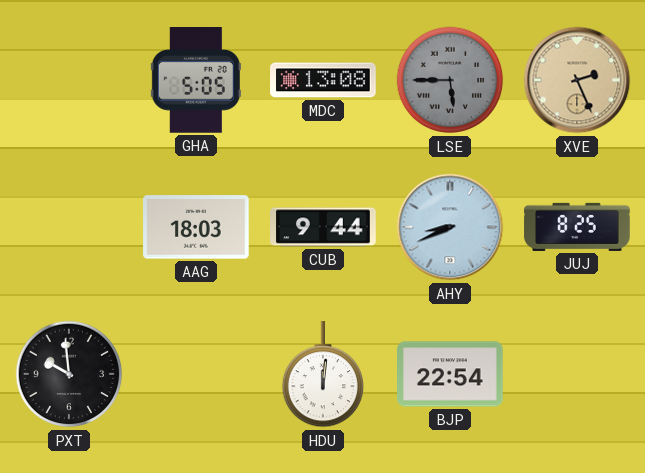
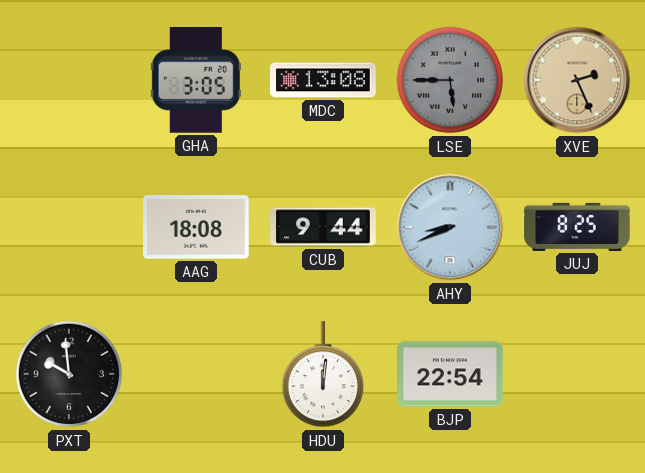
GHA: 5:05 -> 3:05 (196, 81)
AAG: 18:03 -> 18:08 (196, 227)
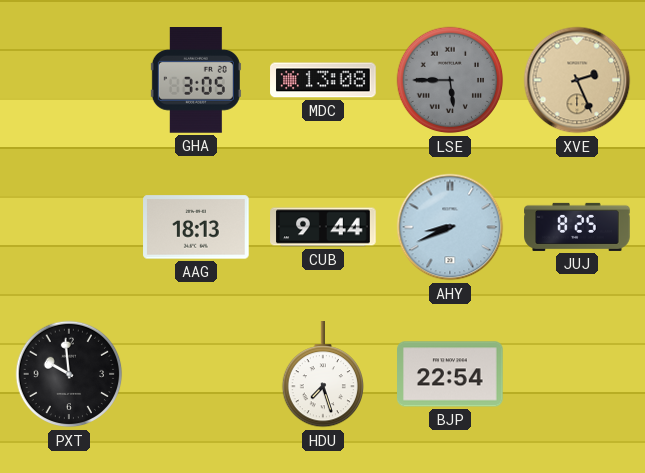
AAG: 18:08 -> 18:13 (196, 227)
HDU: 12:01 -> 7:27 (322, 375)
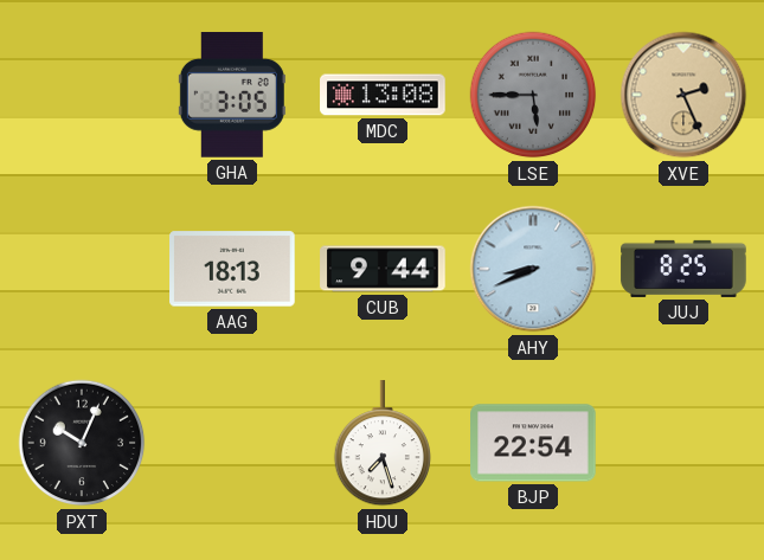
PXT: 9:59 -> 10:04 (82, 443)
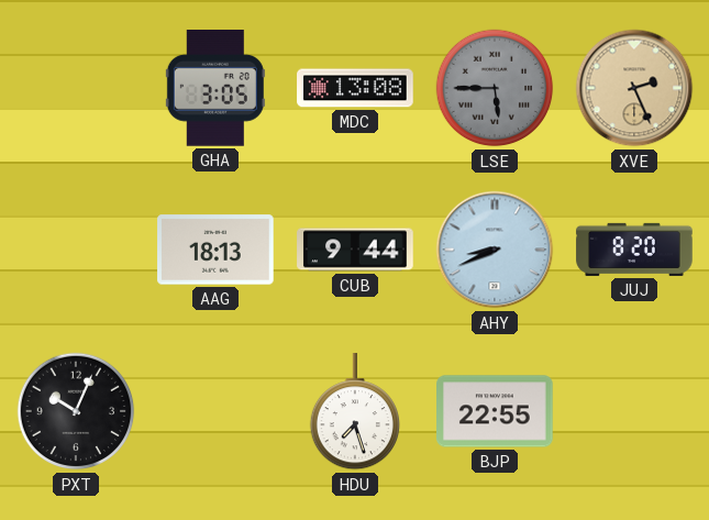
JUJ: 8:25 -> 8:20 (634, 250)
BJP: 22:54 -> 22:55 (495, 411)
